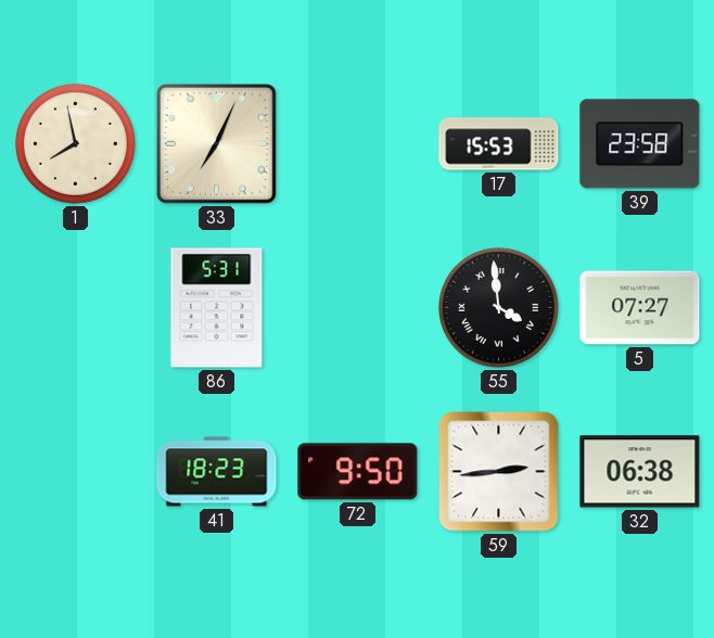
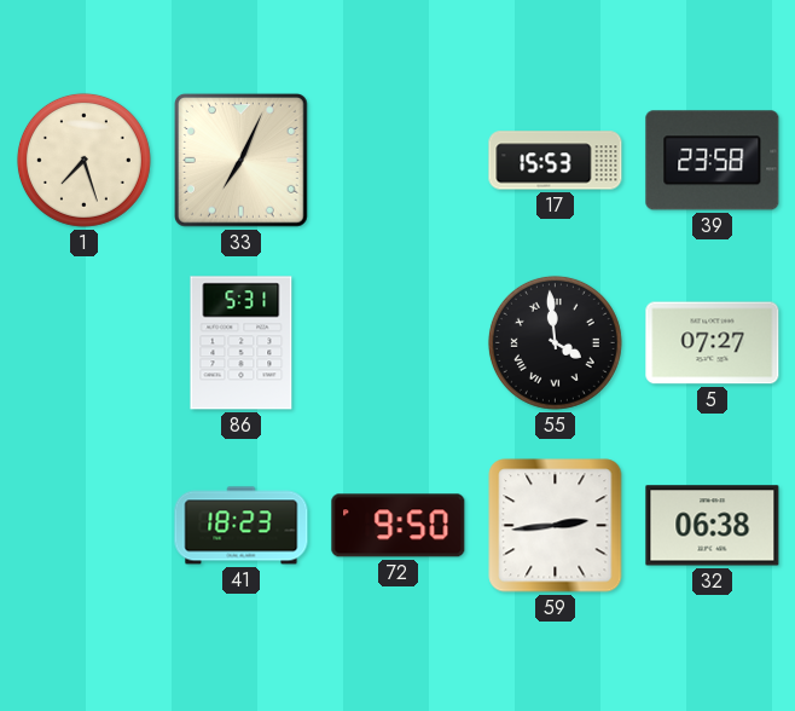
1: 7:58 -> 7:27 (83, 160)
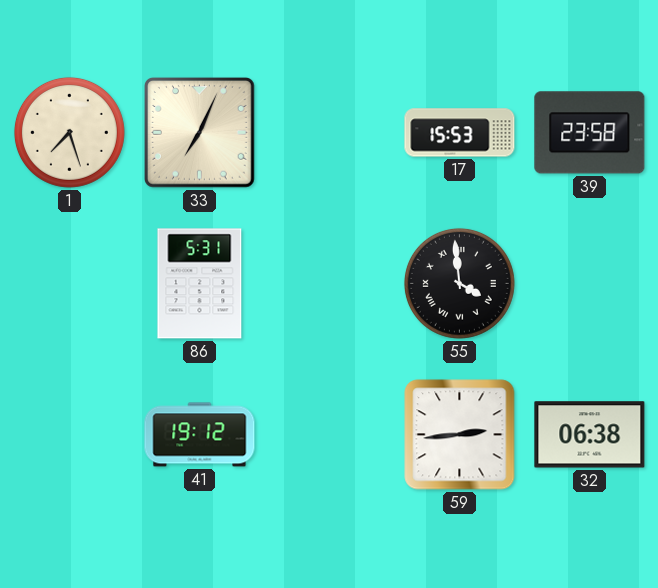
5: 07:27 -> none (713, 343)
41: 18:23 -> 19:12 (200, 435)
72: 9:50 -> none (399, 526)
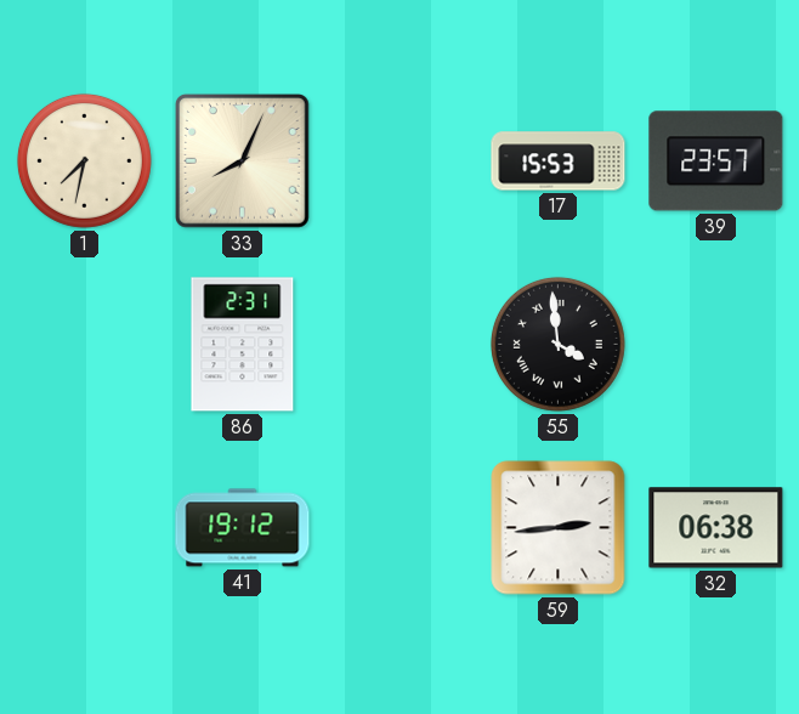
1: 7:27 -> 7:32 (84, 160)
33: 7:04 -> 8:04 (243, 161)
39: 23:58 -> 23:57 (716, 161)
86: 5:31 -> 2:31 (243, 345)
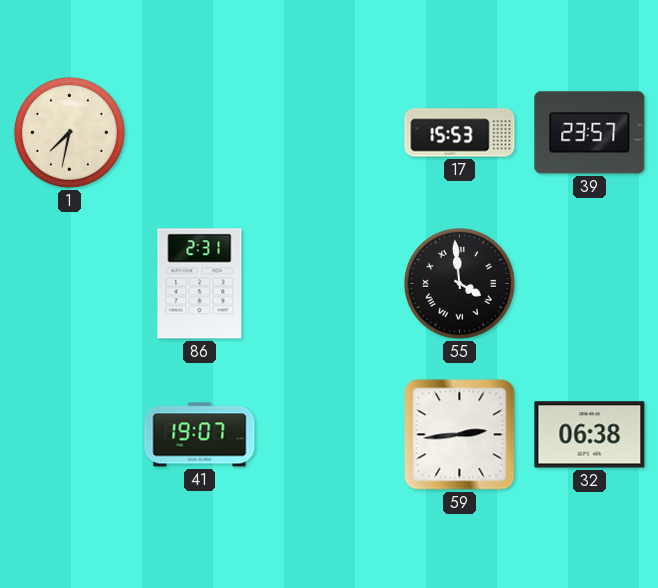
33: 8:04 -> none (243, 161)
41: 19:12 -> 19:07 (200, 435)
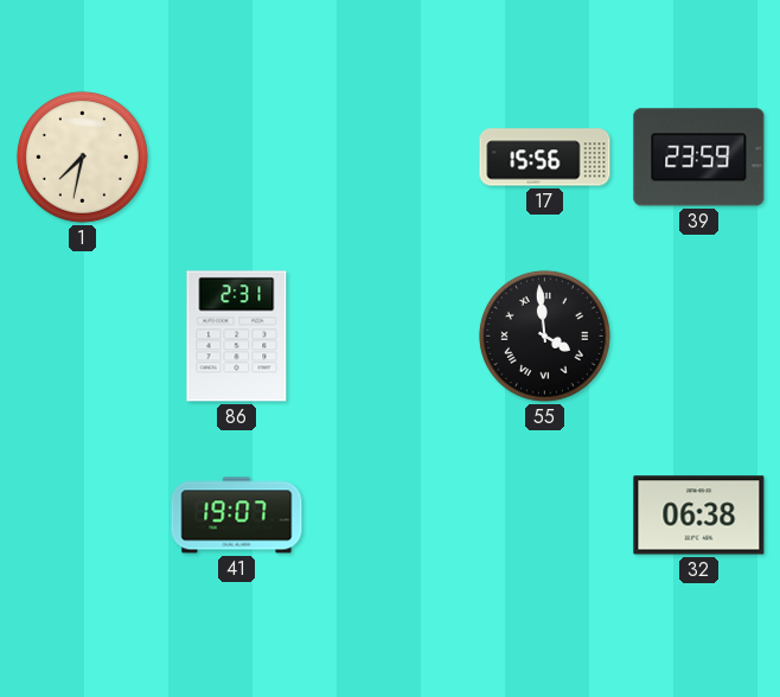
17: 15:53 -> 15:56 (545, 158)
39: 23:57 -> 23:59 (699, 158)
59: 2:44 -> none (460, 435)
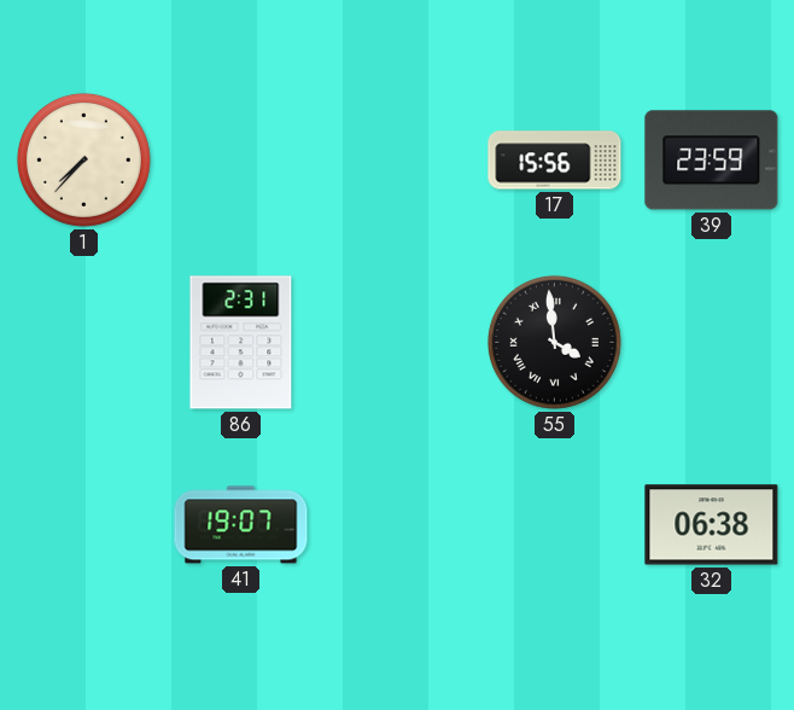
1: 7:32 -> 7:37 (83, 159)
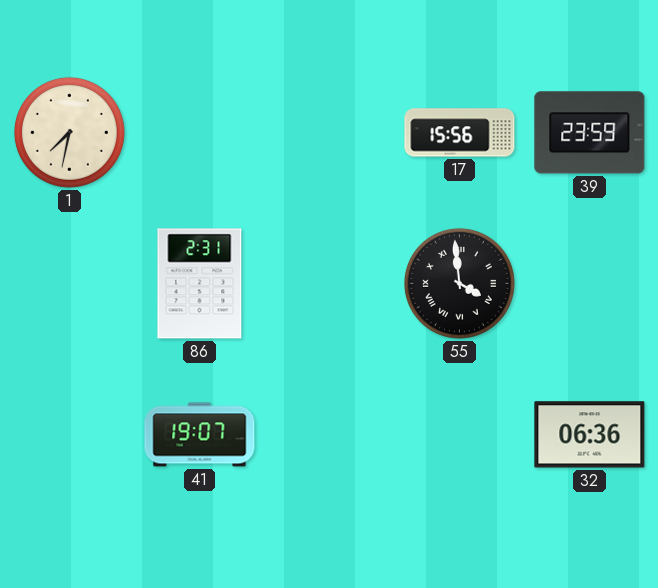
1: 7:37 -> 7:32 (69, 132)
32: 06:38 -> 06:36 (590, 435)
